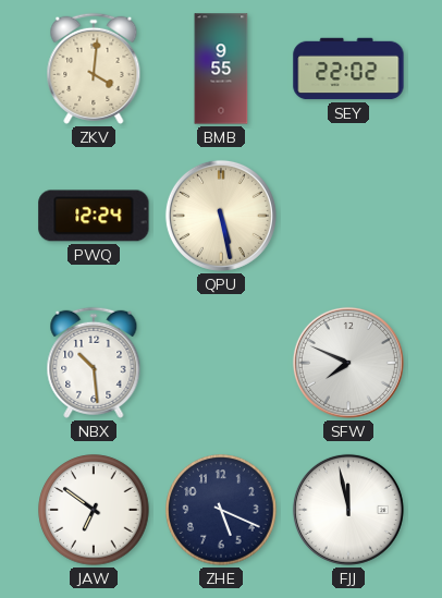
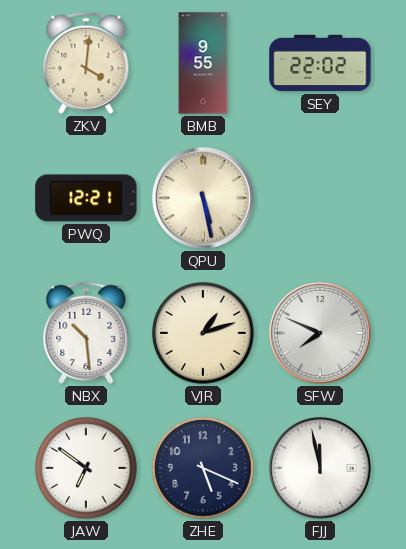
PWQ: 12:24 -> 12:21 (86, 198)
VJR: none -> 1:12 (203, 333)
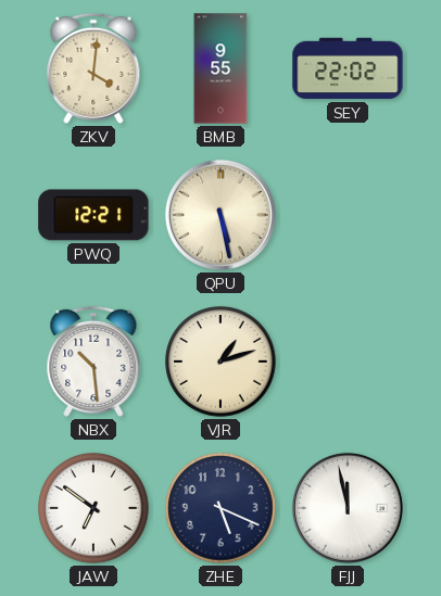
SFW: 7:49 -> none (320, 333)
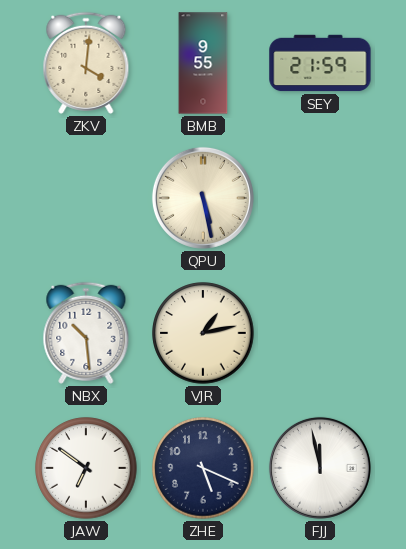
SEY: 22:02 -> 21:59 (320, 63)
PWQ: 12:21 -> none (93, 215)
VJR: 1:12 -> 1:13 (203, 333)
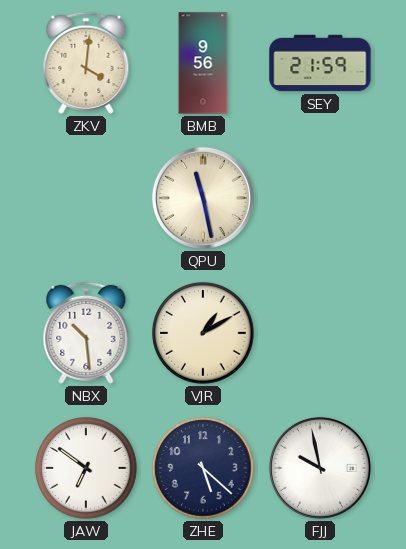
BMB: 9:55 -> 9:56 (203, 63)
QPU: 5:28 -> 11:28 (203, 198)
VJR: 1:13 -> 1:10 (203, 333)
ZHE: 5:19 -> 5:22 (203, 468)
FJJ: 11:58 -> 9:58 (320, 468)
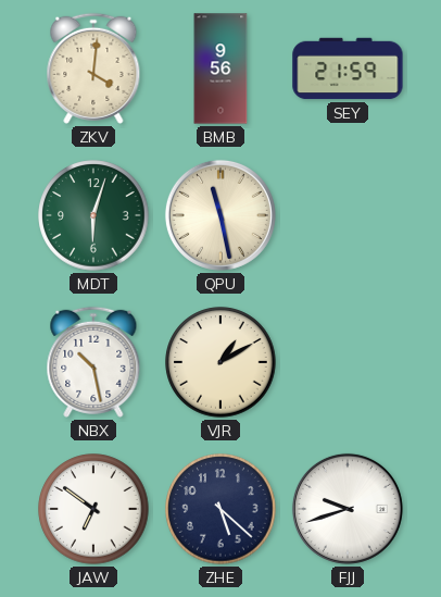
MDT: none -> 6:03 (93, 215)
NBX: 10:29 -> 10:28 (93, 362)
FJJ: 9:58 -> 9:42 (348, 509)
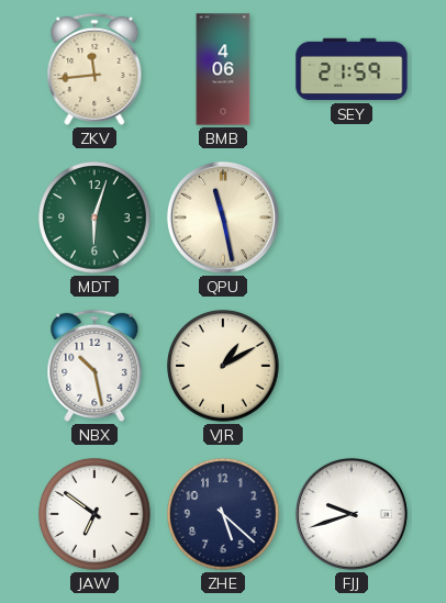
ZKV: 4:01 -> 11:44 (94, 69)
BMB: 9:56 -> 4:06 (223, 69)
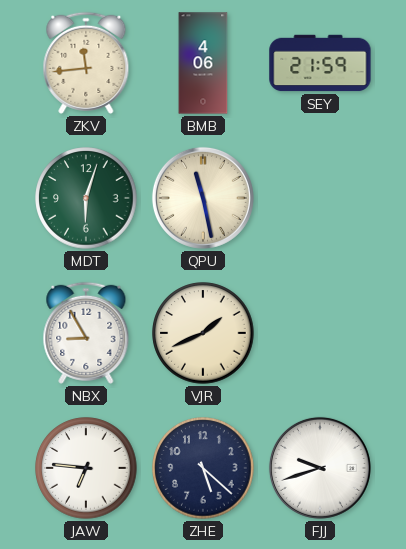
NBX: 10:28 -> 8:55 (86, 333)
VJR: 1:10 -> 1:41 (203, 333)
JAW: 6:51 -> 6:46 (86, 468)
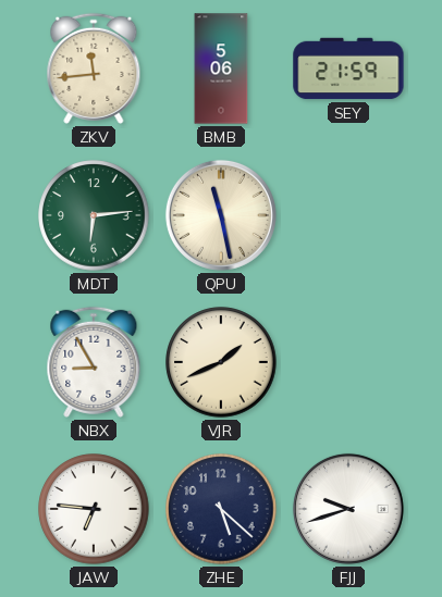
BMB: 4:06 -> 5:06 (221, 69)
MDT: 6:03 -> 6:14 (94, 215)
